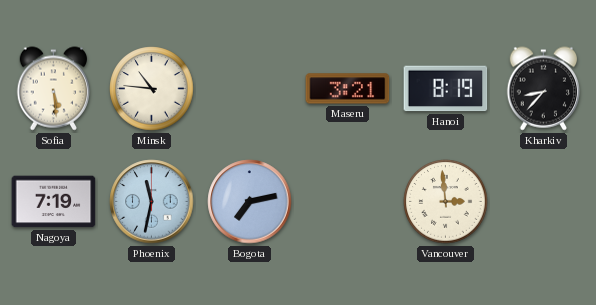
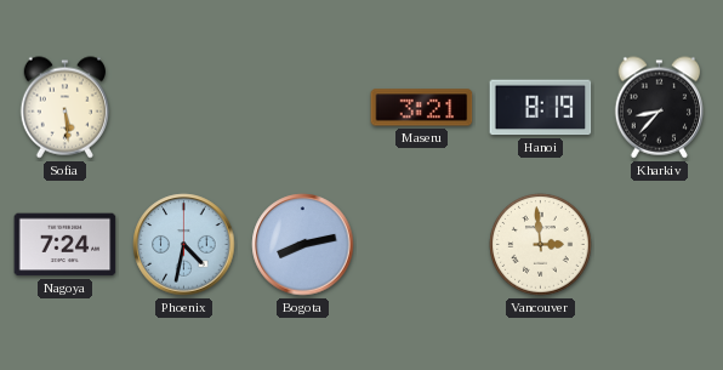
Minsk: 10:46 -> none (152, 89)
Nagoya: 7:19 -> 7:24 (66, 245)
Phoenix: 11:32 -> 4:32 (184, 245)
Bogota: 7:13 -> 8:13 (303, 245)
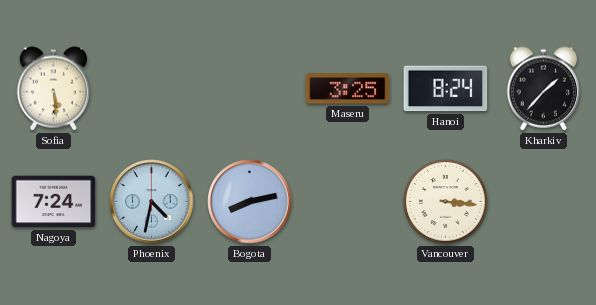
Maseru: 3:21 -> 3:25 (348, 89)
Hanoi: 8:19 -> 8:24 (446, 89)
Kharkiv: 8:37 -> 1:37 (543, 89)
Vancouver: 2:59 -> 3:16 (446, 202)
